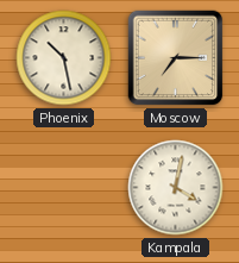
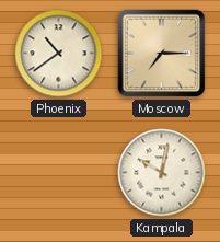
Phoenix: 10:28 -> 10:39 (59, 54)
Kampala: 4:02 -> 10:02 (162, 173)
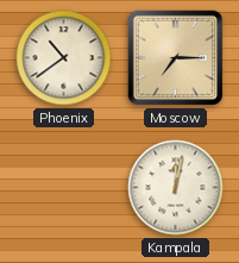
Kampala: 10:02 -> 12:02 (176, 188)
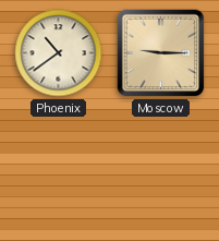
Moscow: 7:15 -> 9:15 (161, 53)
Kampala: 12:02 -> none (176, 188)
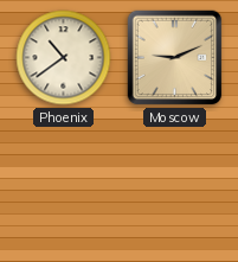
Moscow: 9:15 -> 9:11 (175, 58)
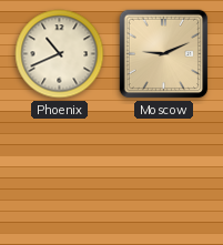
Phoenix: 10:39 -> 10:41 (60, 54)
